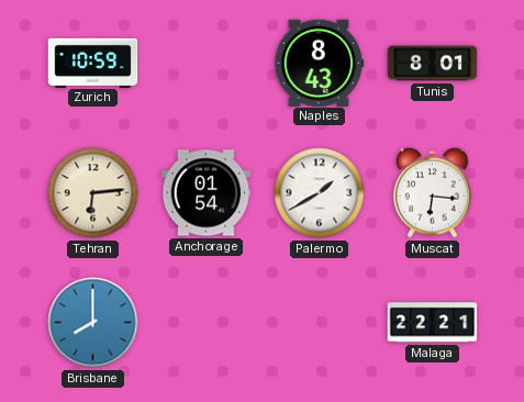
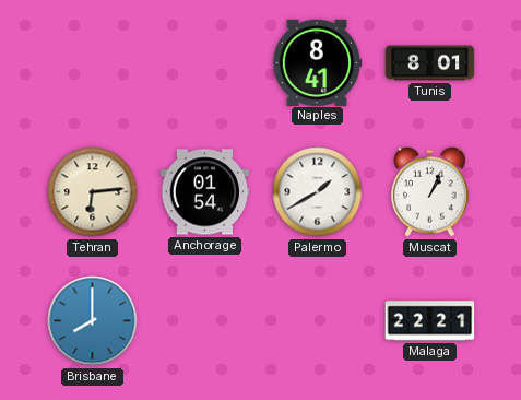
Zurich: 10:59 -> none (93, 63)
Naples: 8:43 -> 8:41 (317, 62)
Muscat: 6:16 -> 1:04 (430, 191)
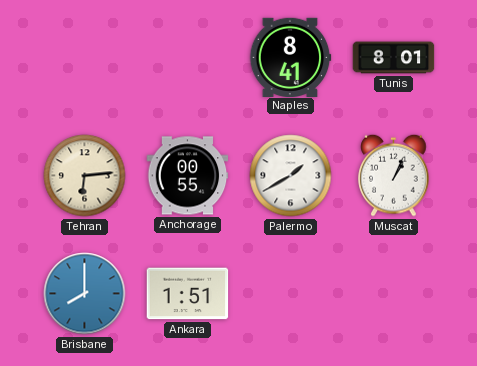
Anchorage: 01:54 -> 00:55 (188, 176)
Ankara: none -> 1:51 (188, 294)
Malaga: 22:21 -> none (430, 321)
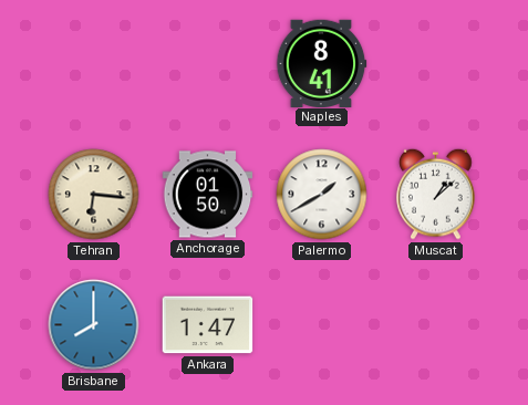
Tunis: 8:01 -> none (394, 58)
Tehran: 6:14 -> 6:16 (94, 195)
Anchorage: 00:55 -> 01:50 (208, 195)
Muscat: 1:04 -> 1:08 (436, 194)
Ankara: 1:51 -> 1:47 (208, 325)
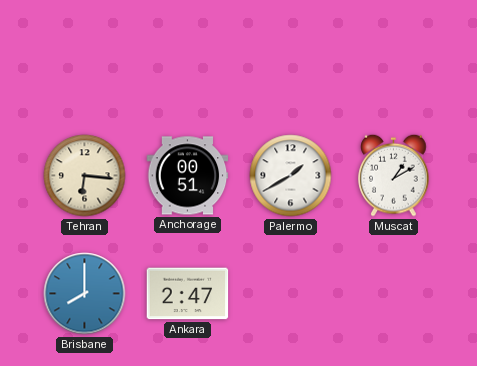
Naples: 8:41 -> none (321, 63)
Anchorage: 01:50 -> 00:51 (188, 176)
Muscat: 1:08 -> 1:10 (394, 175)
Ankara: 1:47 -> 2:47 (188, 294)
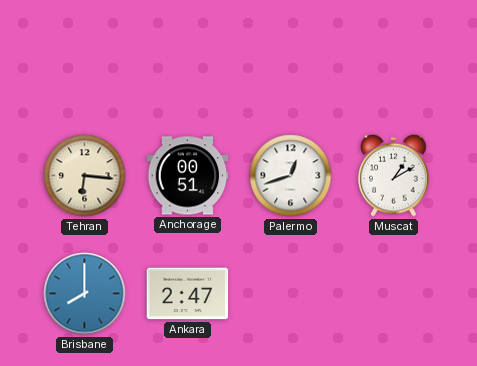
Palermo: 1:40 -> 12:42 (291, 176)
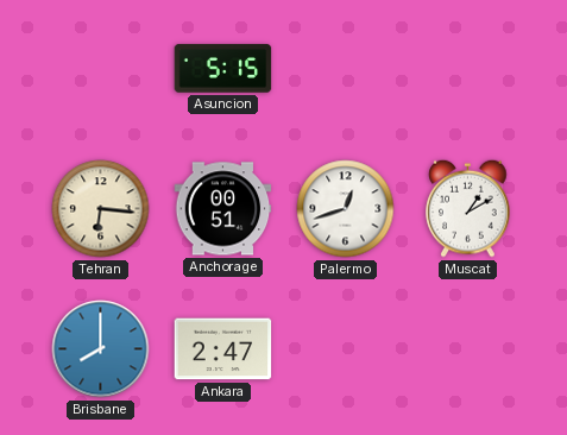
Asuncion: none -> 5:15 (223, 69)
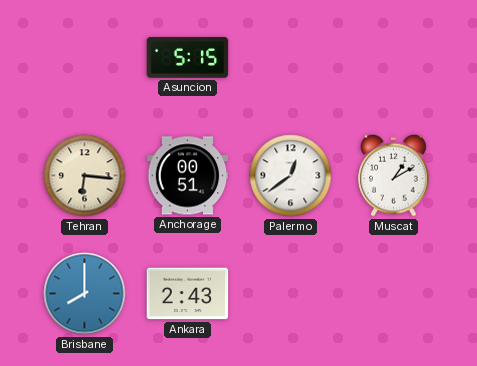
Palermo: 12:42 -> 12:39 (291, 176)
Ankara: 2:47 -> 2:43 (188, 294)
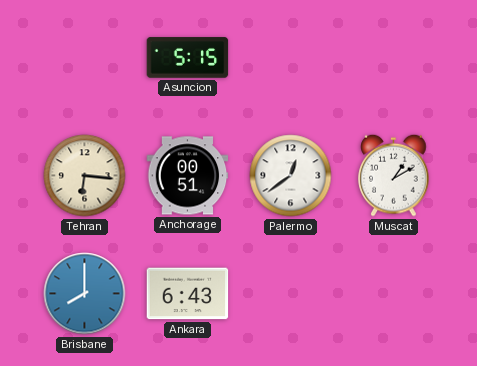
Ankara: 2:43 -> 6:43 (188, 294)
